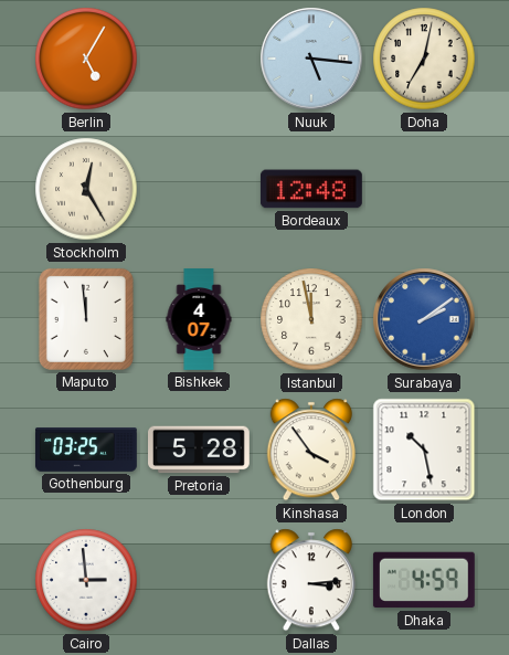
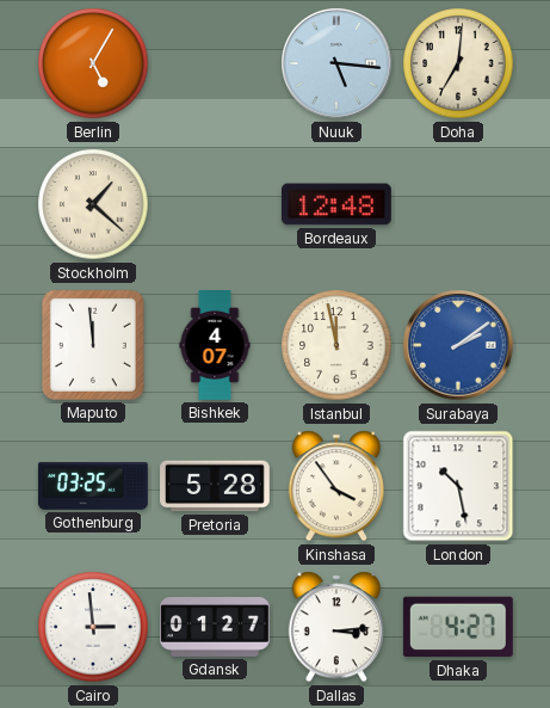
Doha: 7:02 -> 7:01 (458, 63)
Stockholm: 12:25 -> 1:22 (93, 204)
Gdansk: none -> 01:27 (216, 628)
Dhaka: 4:59 -> 4:27 (458, 627)
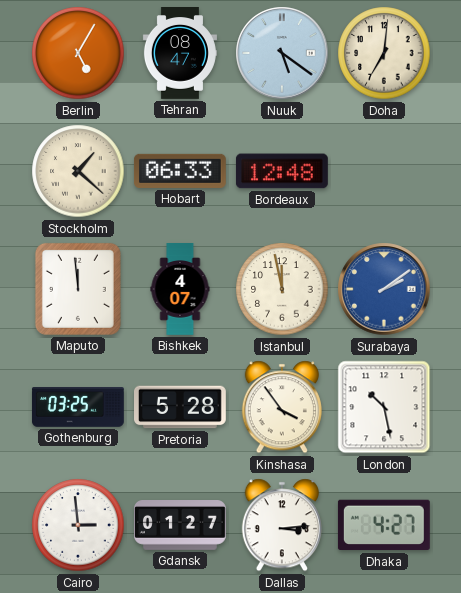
Tehran: none -> 08:47 (180, 54)
Nuuk: 5:16 -> 5:21 (282, 53)
Hobart: none -> 06:33 (180, 171)
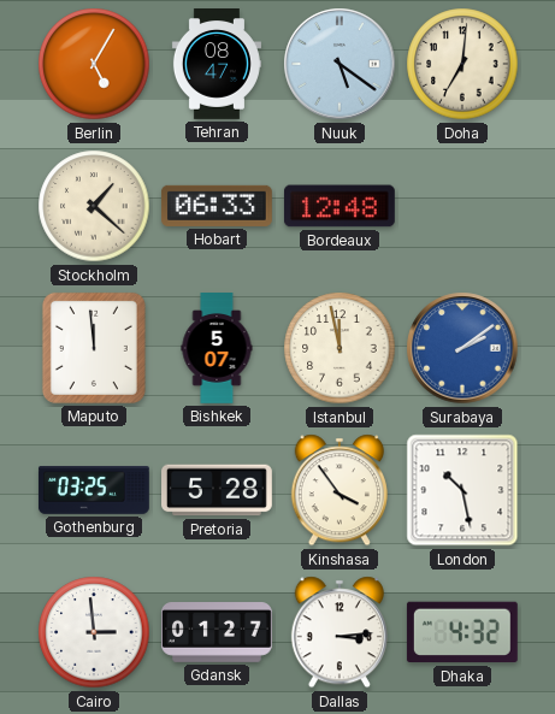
Bishkek: 4:07 -> 5:07 (217, 349)
Dhaka: 4:27 -> 4:32 (462, 632)
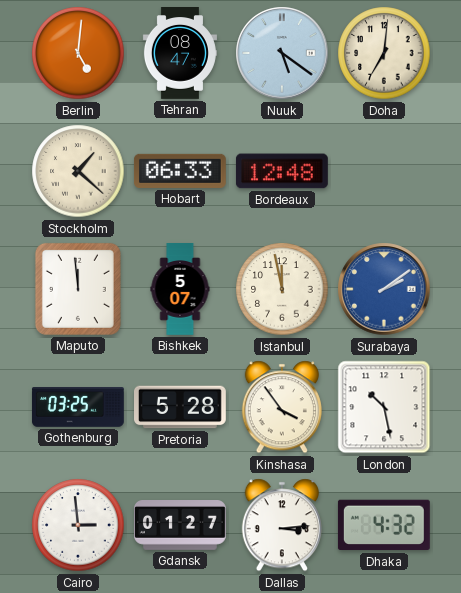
Berlin: 5:05 -> 5:01 (78, 53)
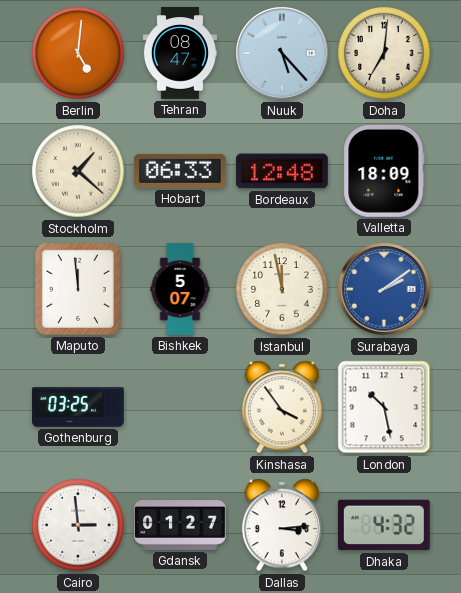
Nuuk: 5:21 -> 5:23 (282, 53)
Valletta: none -> 18:09 (384, 171)
Pretoria: 5:28 -> none (181, 407)
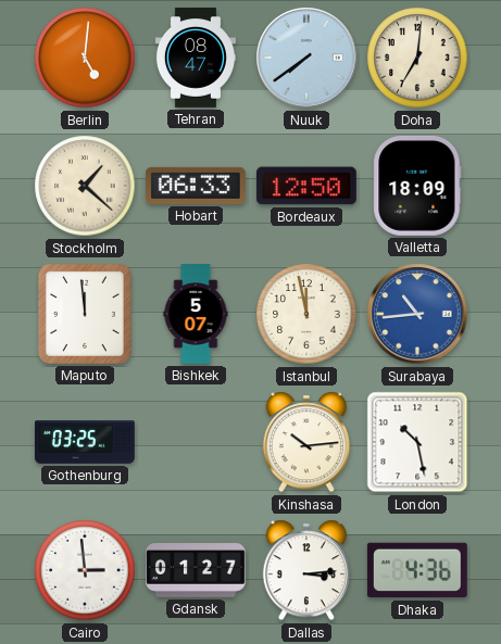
Nuuk: 5:23 -> 7:39 (306, 58)
Bordeaux: 12:48 -> 12:50 (306, 186)
Surabaya: 2:09 -> 10:44 (417, 314)
Kinshasa: 3:54 -> 10:14 (306, 442)
Dhaka: 4:32 -> 4:36 (417, 570)
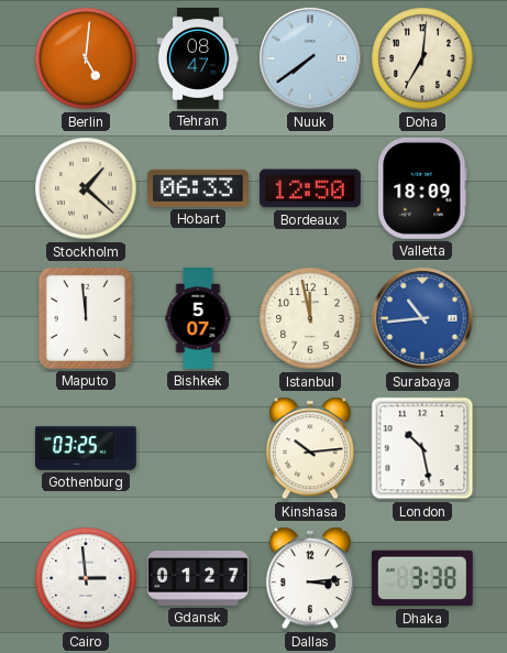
Dhaka: 4:36 -> 3:38 (422, 578)
